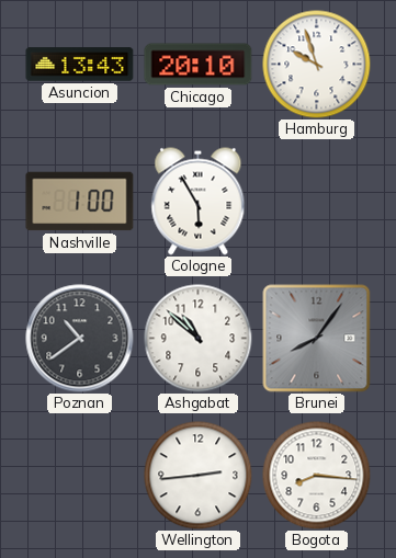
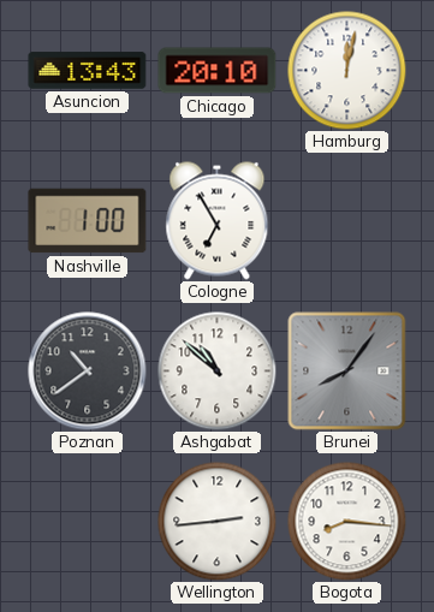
Hamburg: 9:57 -> 12:02 (347, 71)
Cologne: 5:55 -> 6:55 (218, 221)
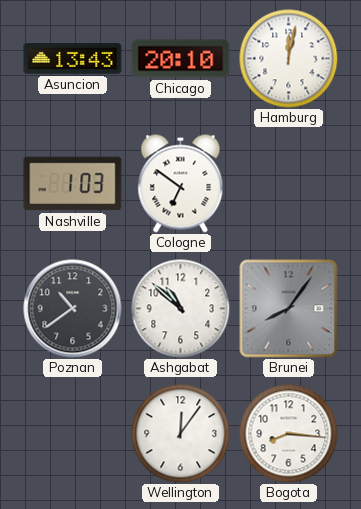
Nashville: 1:00 -> 1:03 (73, 184)
Cologne: 6:55 -> 6:51 (181, 184)
Wellington: 2:44 -> 12:06 (181, 434)
